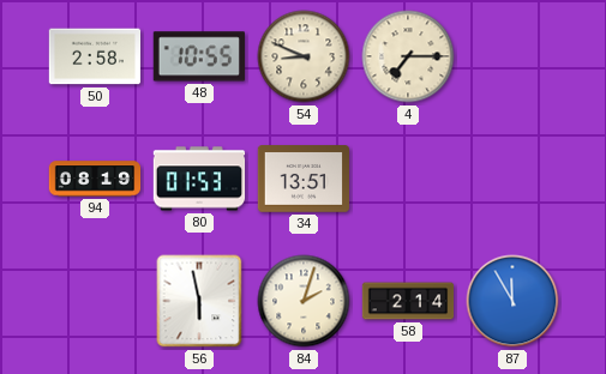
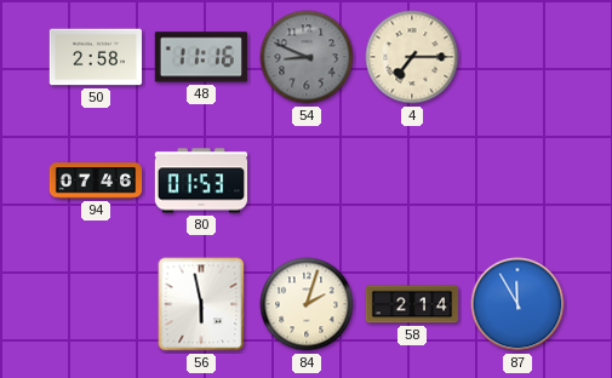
48: 10:55 -> 11:16 (201, 57)
54 dial: cream -> grey (307, 57)
94: 08:19 -> 07:46 (96, 181)
34: 13:51 -> none (302, 179)
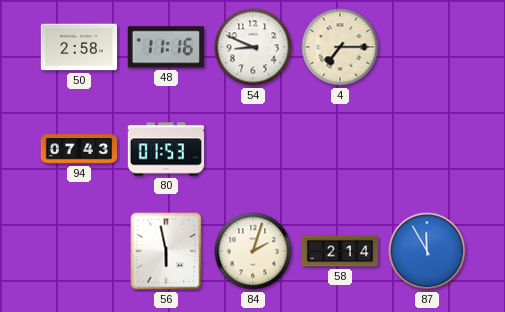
54 dial: grey -> white (253, 47)
94: 07:46 -> 07:43 (79, 149)
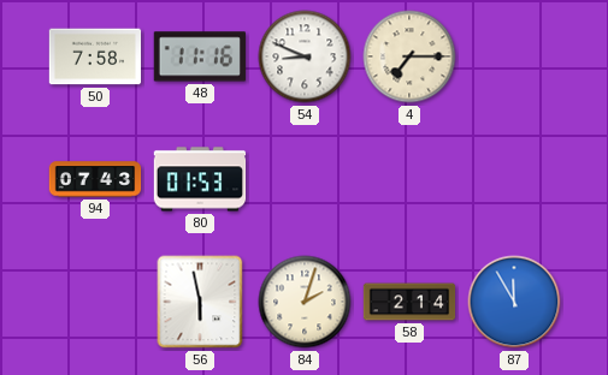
50: 2:58 -> 7:58 (95, 56)
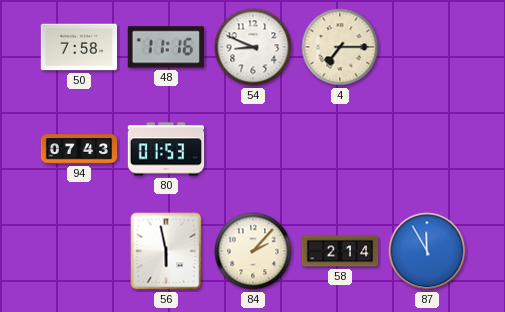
84: 2:03 -> 2:07 (253, 251)
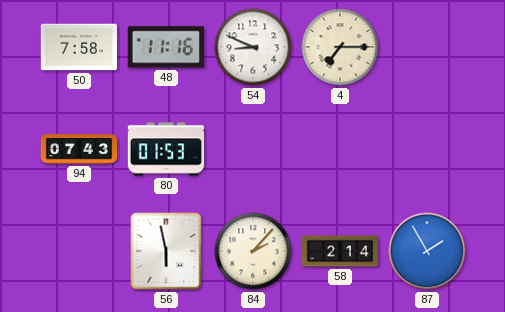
87: 11:55 -> 1:55 (427, 251)
